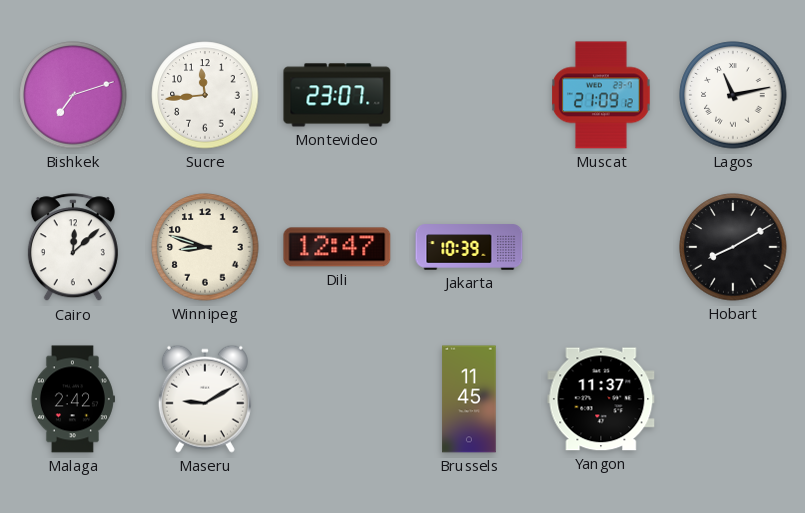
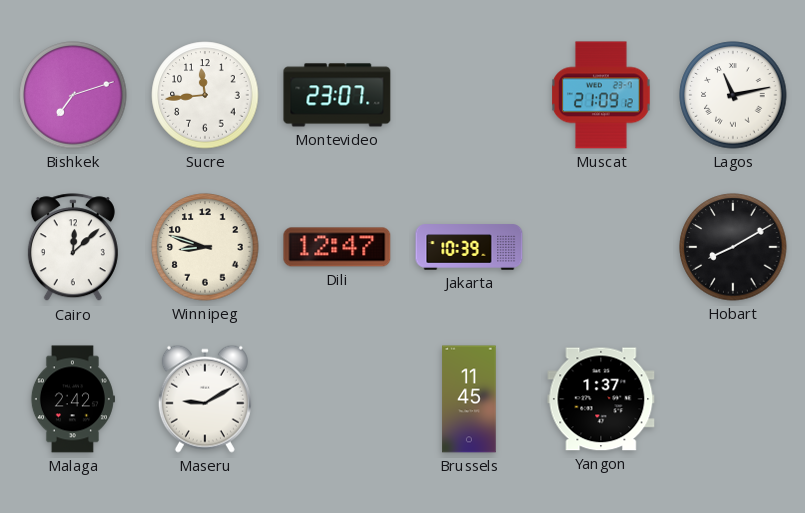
Yangon: 11:37 -> 1:37 (601, 399)
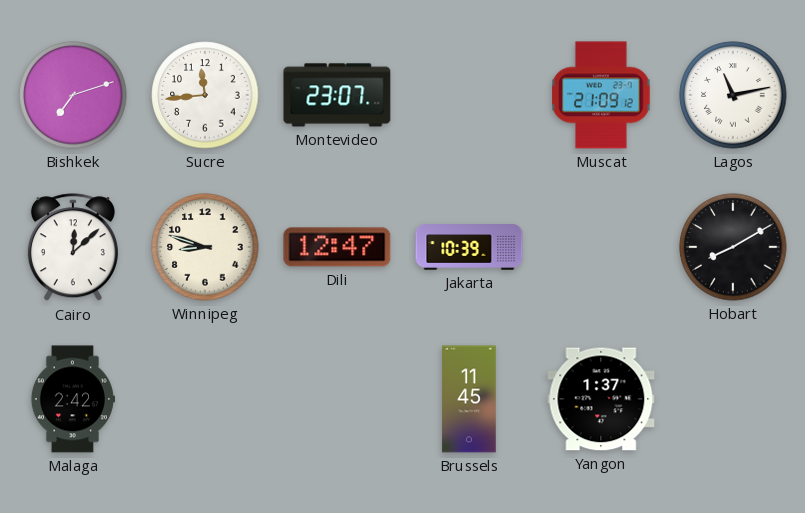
Maseru: 9:10 -> none (205, 399)
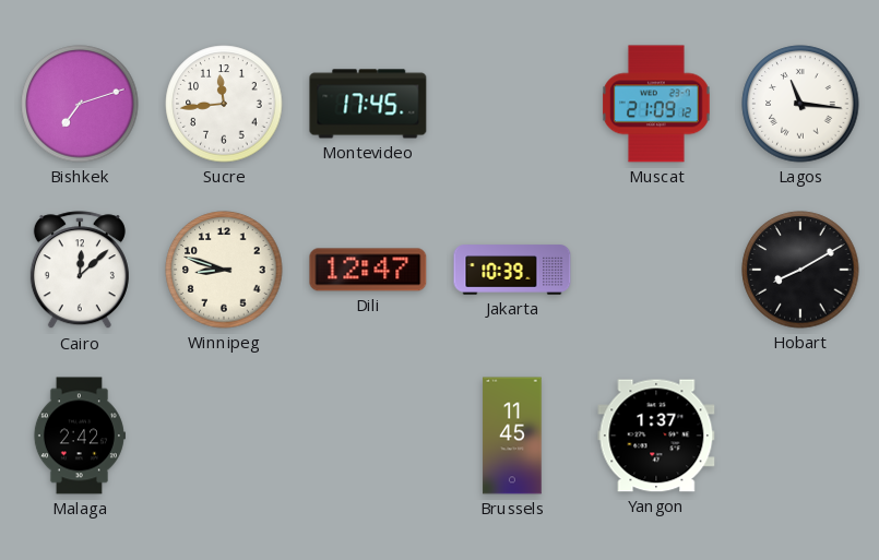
Montevideo: 23:07 -> 17:45 (368, 104)
Lagos: 11:13 -> 11:16 (800, 104)
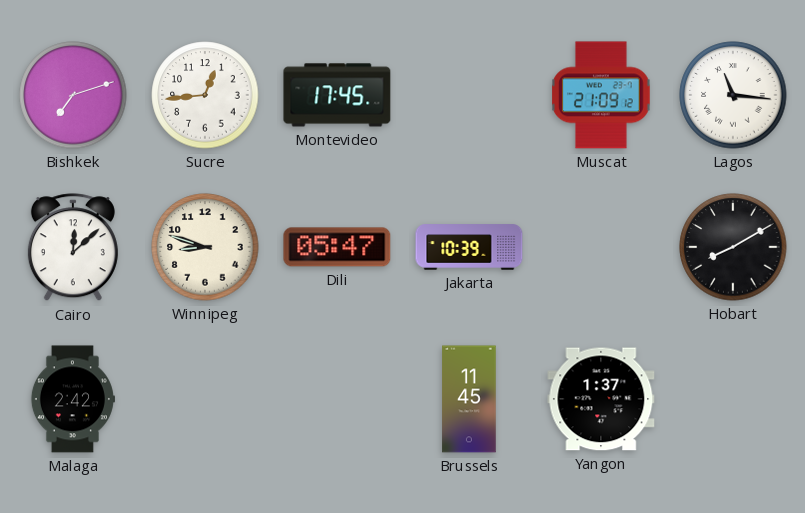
Sucre: 11:44 -> 12:44 (205, 95)
Dili: 12:47 -> 05:47 (337, 247)
